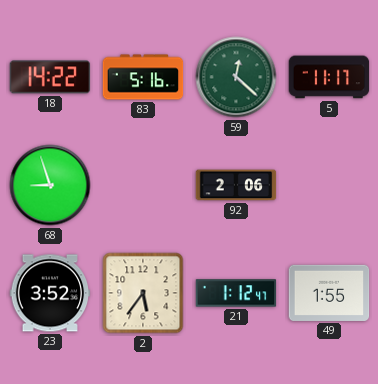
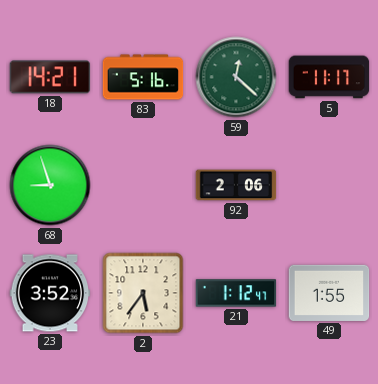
18: 14:22 -> 14:21 (50, 77)
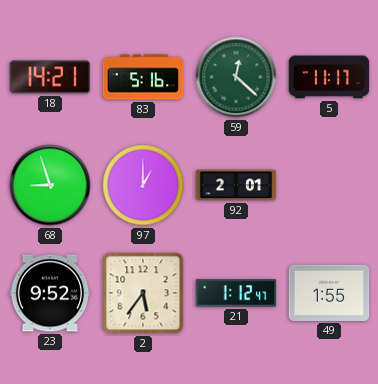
97: none -> 1:00 (143, 185)
92: 2:06 -> 2:01 (236, 185)
23: 3:52 -> 9:52 (50, 293)
